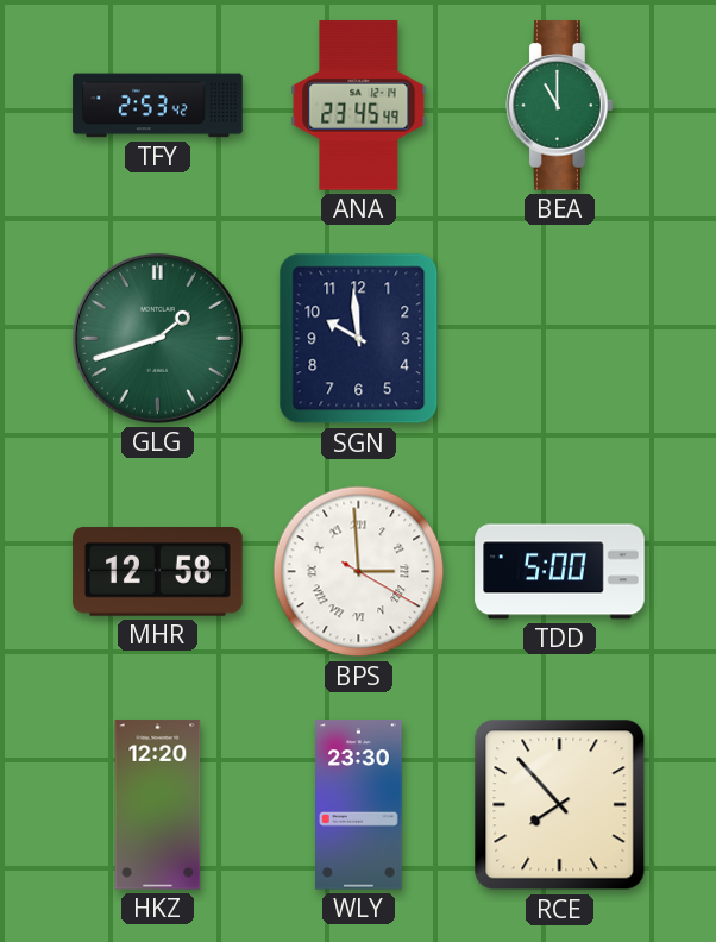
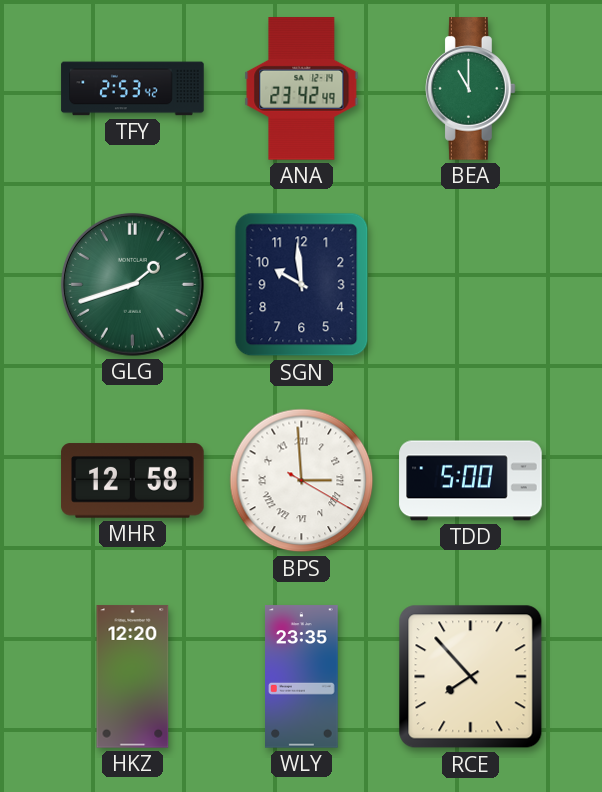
ANA: 23:45 -> 23:42 (302, 89)
WLY: 23:30 -> 23:35 (302, 677)
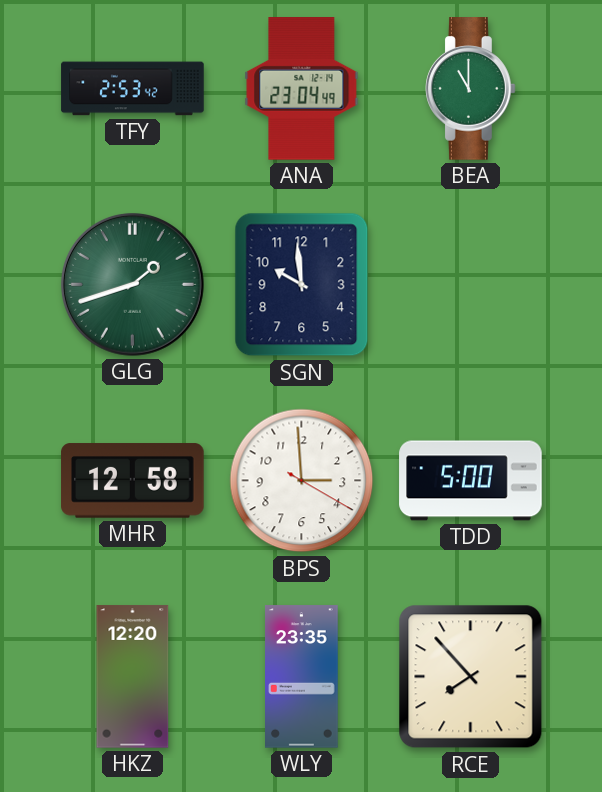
ANA: 23:42 -> 23:04 (302, 89)
BPS numerals: Roman -> Arabic (302, 481)
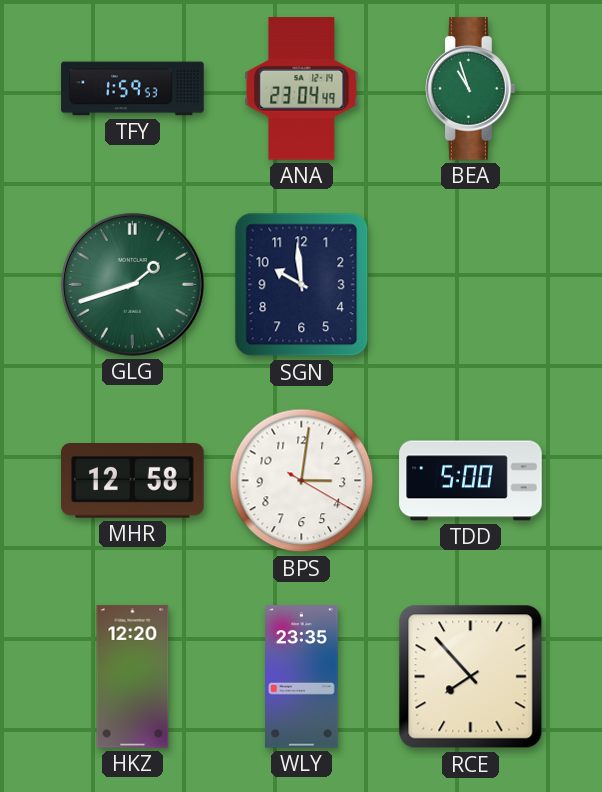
TFY: 2:53 -> 1:59 (133, 89)
BEA: 11:00 -> 10:57 (471, 89)
BPS: 2:59 -> 3:01 (302, 481)
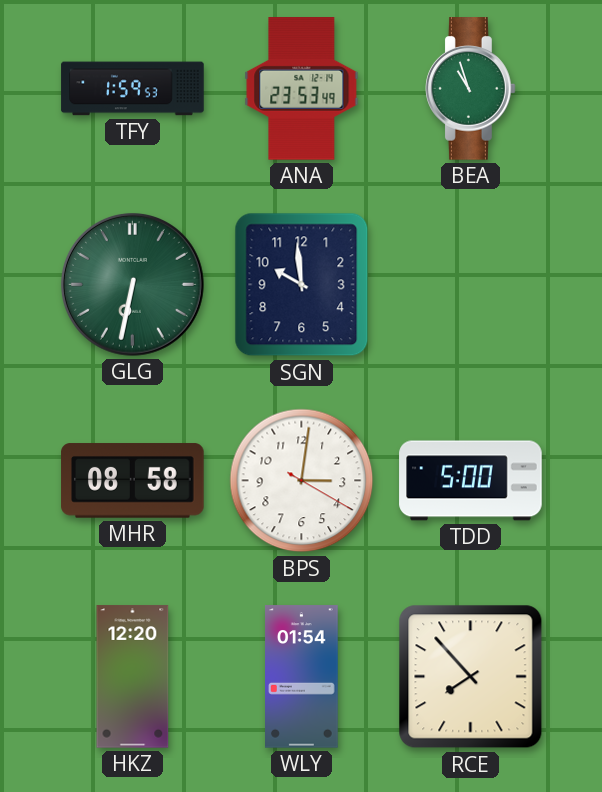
ANA: 23:04 -> 23:53 (302, 89)
GLG: 1:42 -> 6:32 (132, 284)
MHR: 12:58 -> 08:58 (133, 481)
WLY: 23:35 -> 01:54 (302, 677)
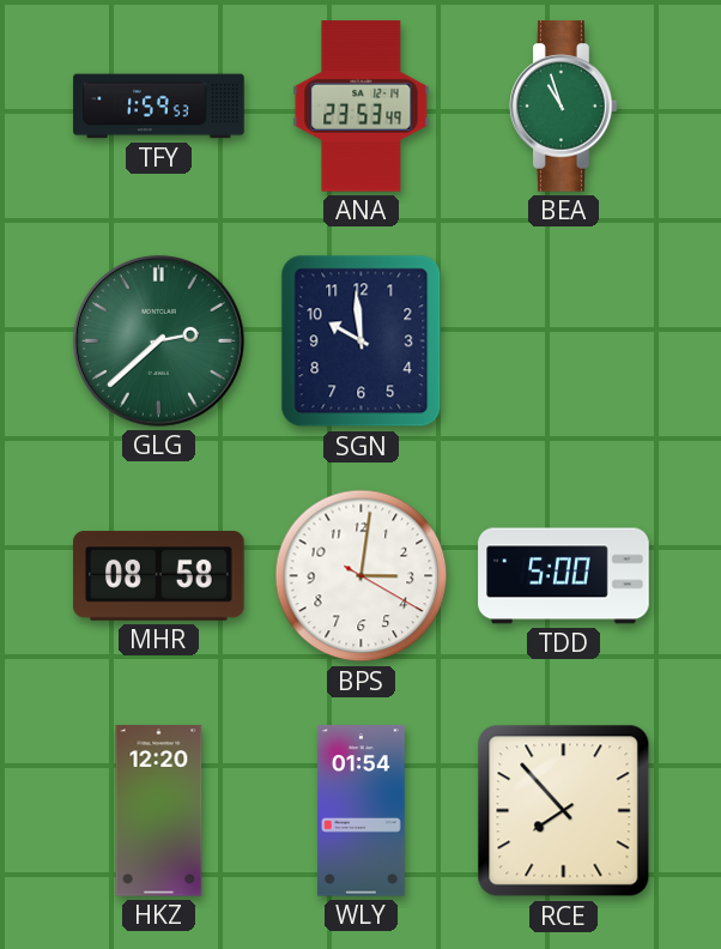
GLG: 6:32 -> 2:38 (158, 340)
